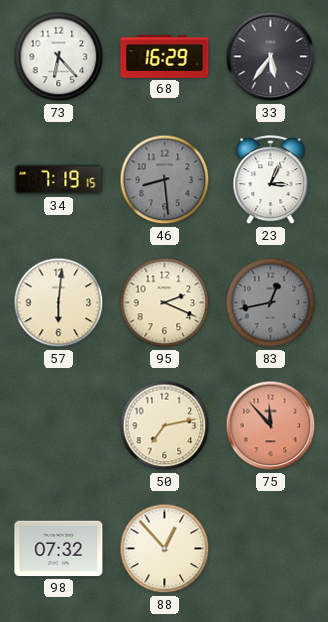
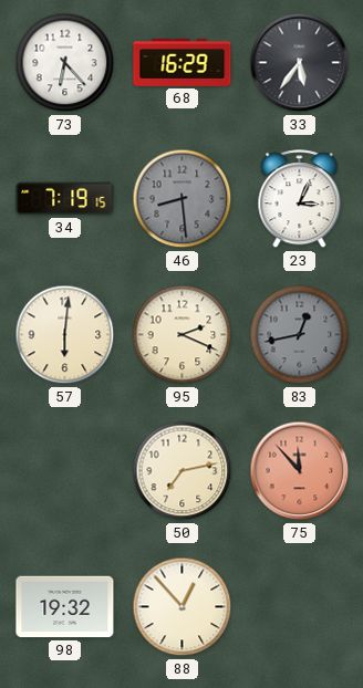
98: 07:32 -> 19:32 (65, 607)
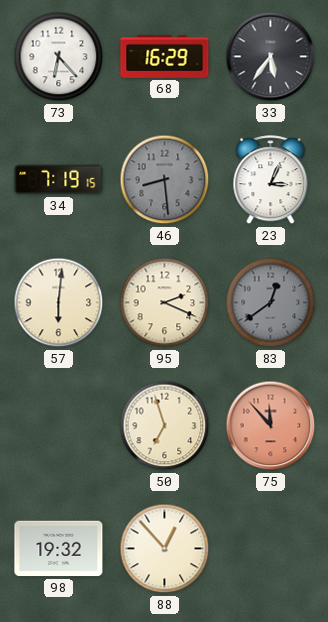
83: 12:43 -> 12:39 (271, 303)
50: 7:13 -> 6:57 (165, 426)
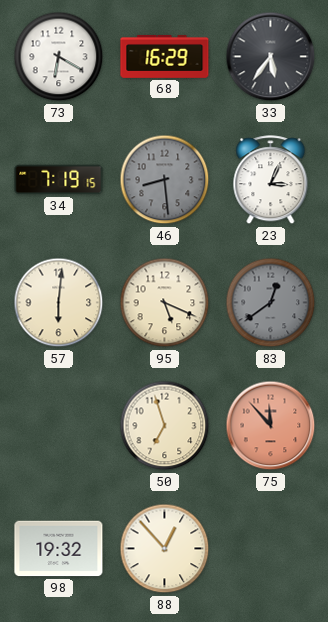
73: 6:23 -> 6:20 (59, 57)
95: 2:19 -> 5:19 (165, 303)
